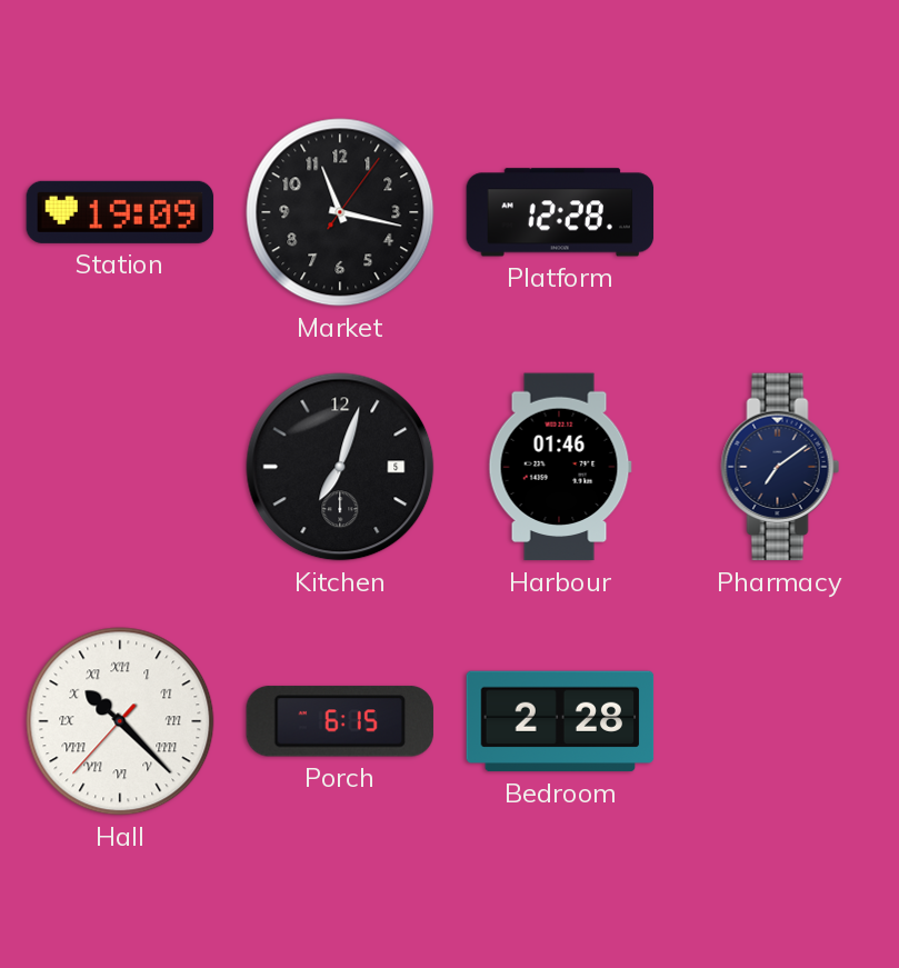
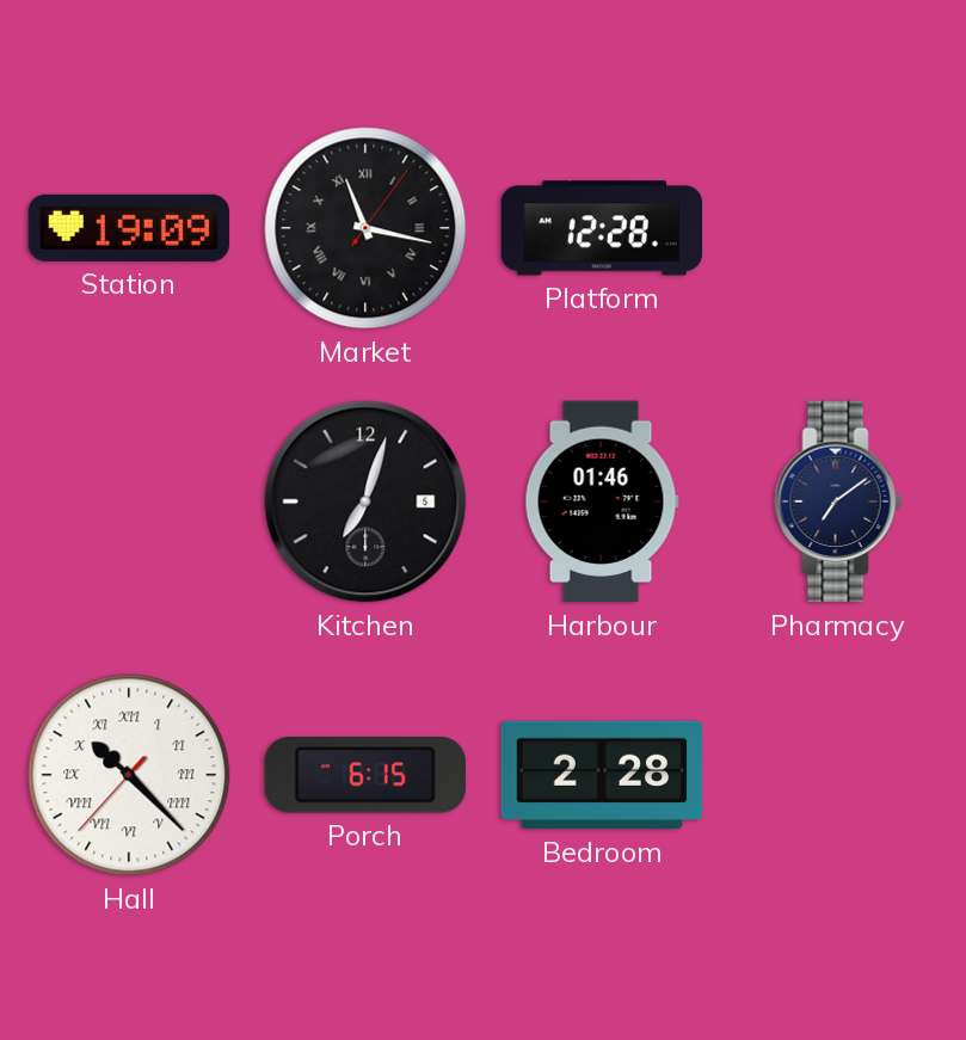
Market numerals: Arabic -> Roman (365, 228)
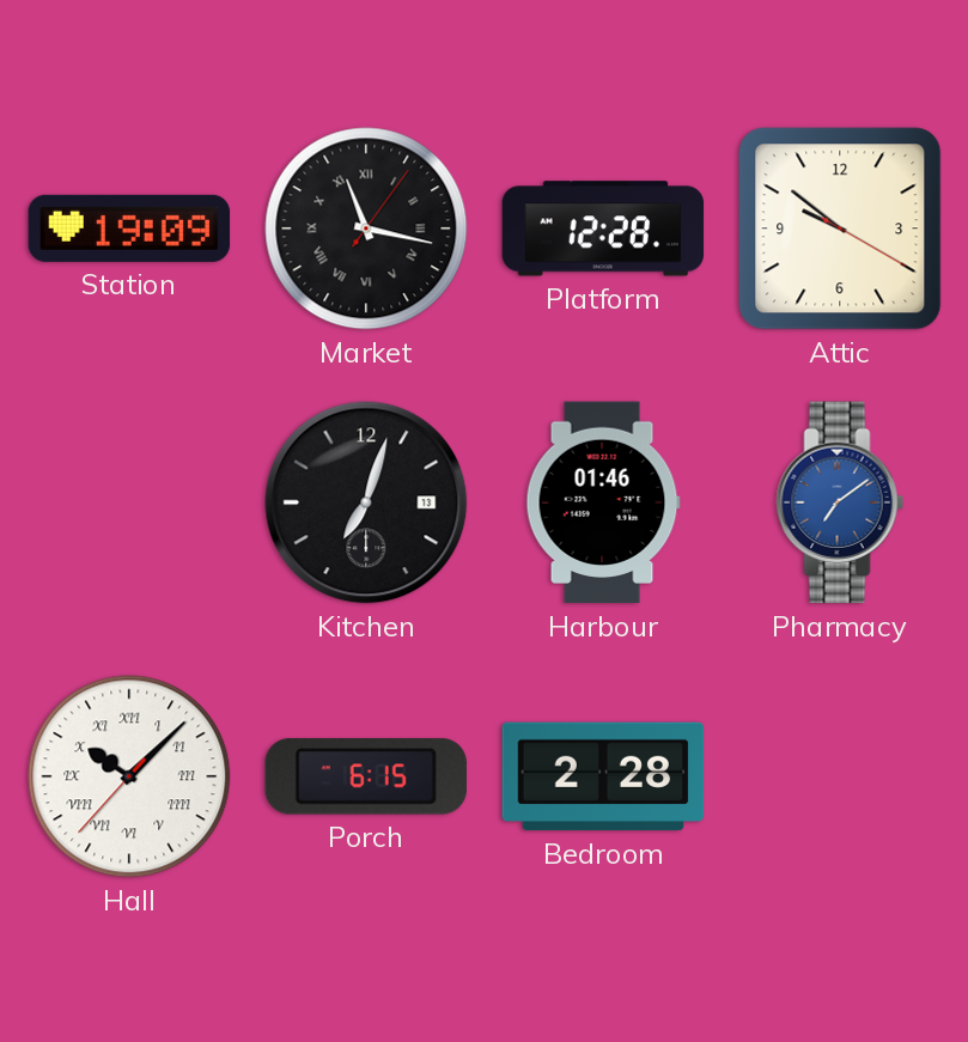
Attic: none -> 9:51 (840, 228)
Kitchen date: 5 -> 13 (366, 502)
Pharmacy dial: navy -> blue (840, 502)
Hall: 10:22 -> 10:07 (129, 776)
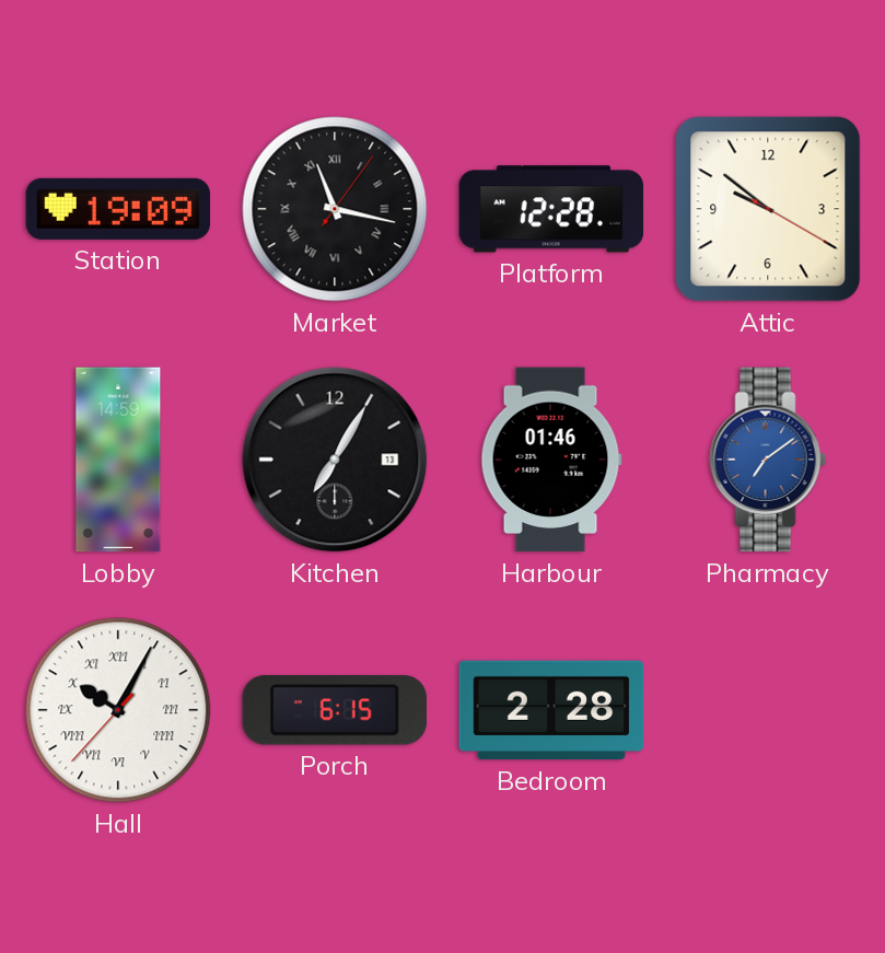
Lobby: none -> 14:59 (118, 460)
Kitchen: 7:03 -> 7:05 (335, 460)
Hall: 10:07 -> 10:04 (118, 710)
